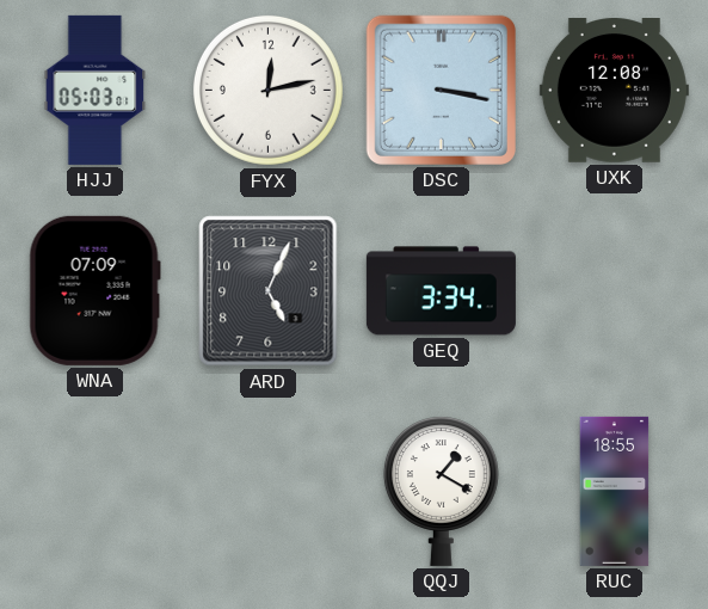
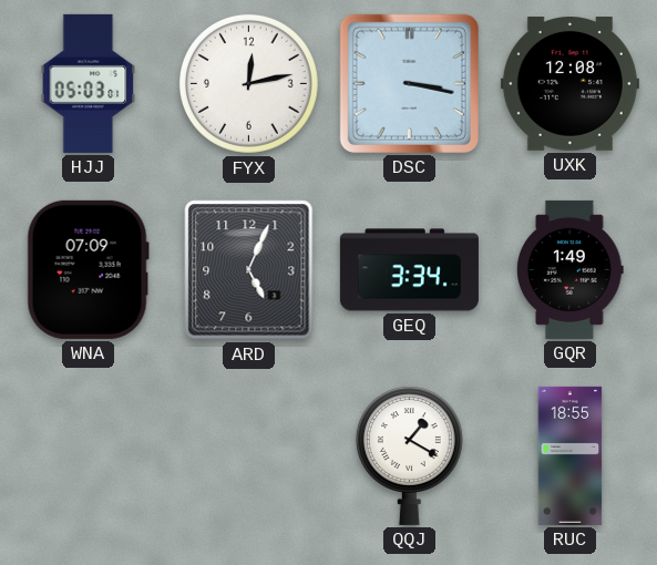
GQR: none -> 1:49 (571, 269)
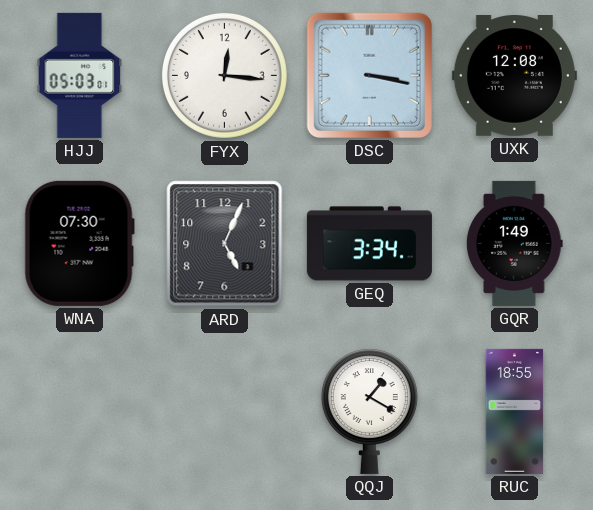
FYX: 12:13 -> 12:16 (224, 75)
WNA: 07:09 -> 07:30 (79, 243)
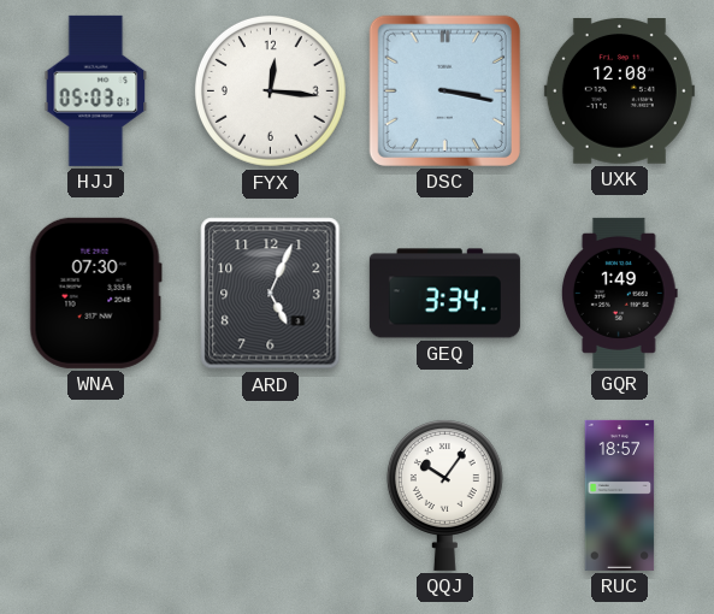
QQJ: 1:20 -> 10:06 (444, 495)
RUC: 18:55 -> 18:57 (620, 495)
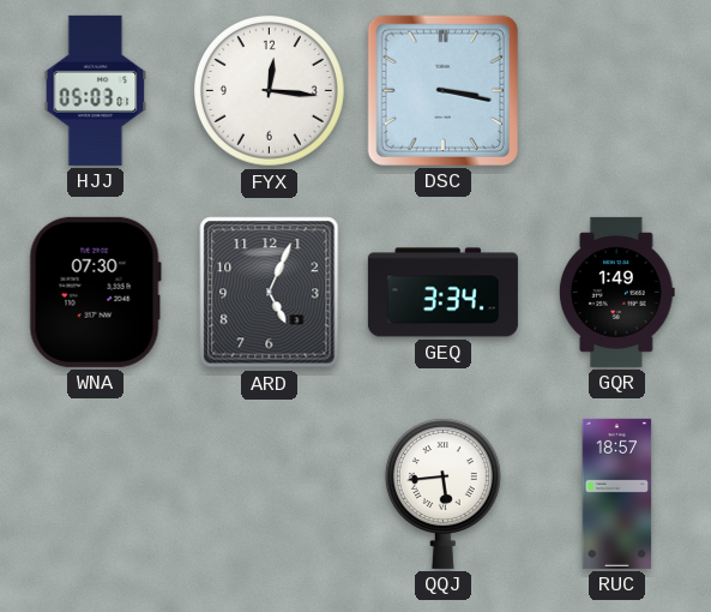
UXK: 12:08 -> none (619, 91)
QQJ: 10:06 -> 5:44 (442, 493)
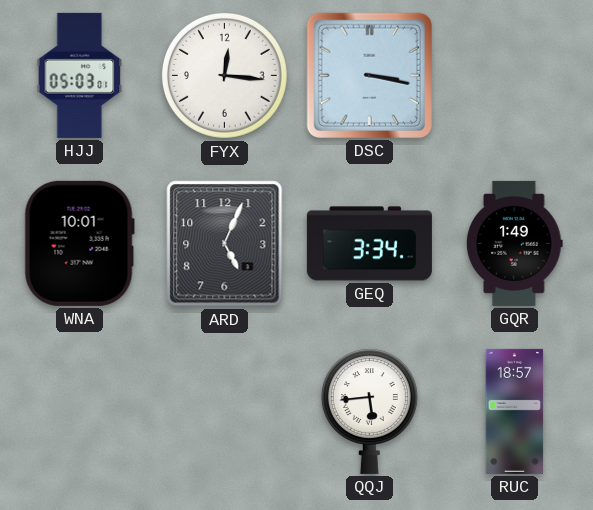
WNA: 07:30 -> 10:01 (79, 243)
